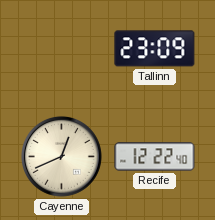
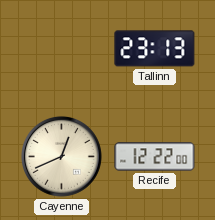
Tallinn: 23:09 -> 23:13 (155, 49)
Recife: 12:22:40 -> 12:22:00 (155, 157)
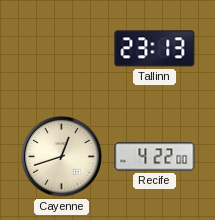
Cayenne: 12:41 -> 12:42 (61, 156)
Recife: 12:22 -> 4:22 (155, 157)
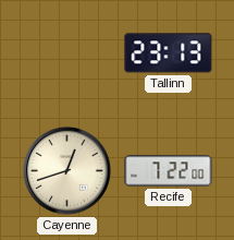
Recife: 4:22 -> 7:22 (169, 171)
